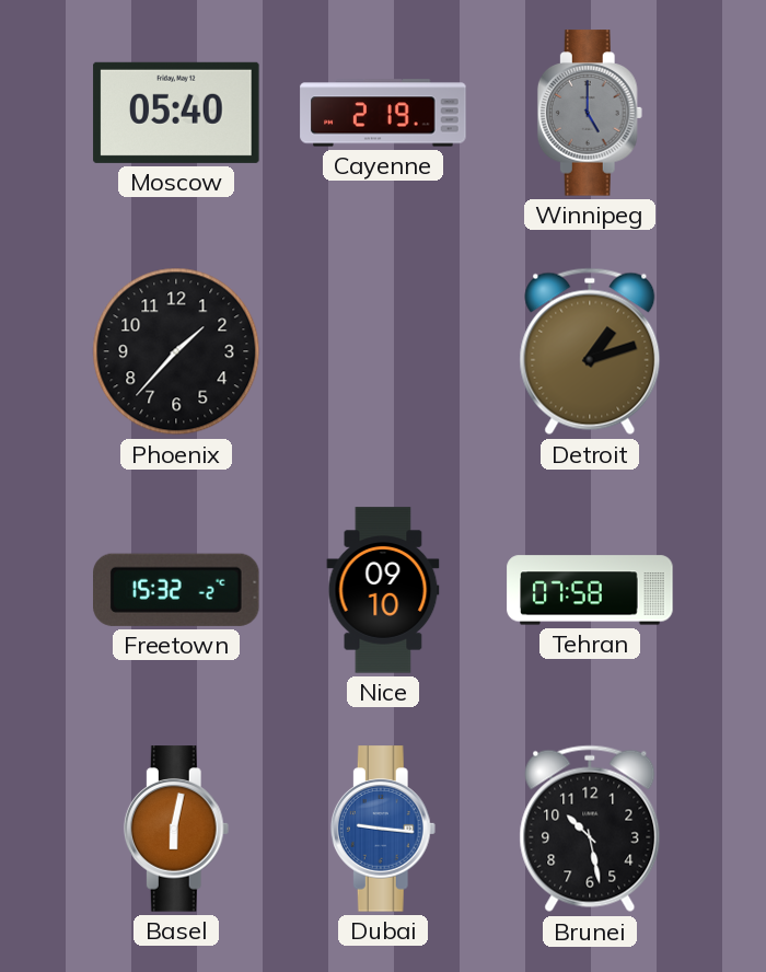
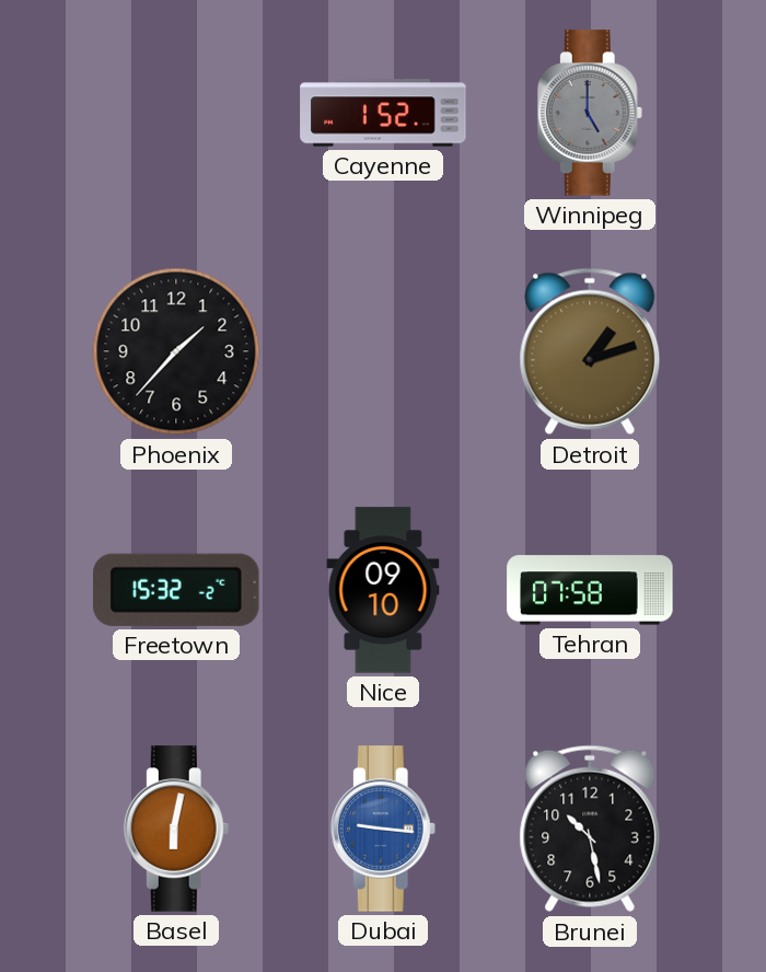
Moscow: 05:40 -> none (176, 113)
Cayenne: 2:19 -> 1:52 (383, 113)
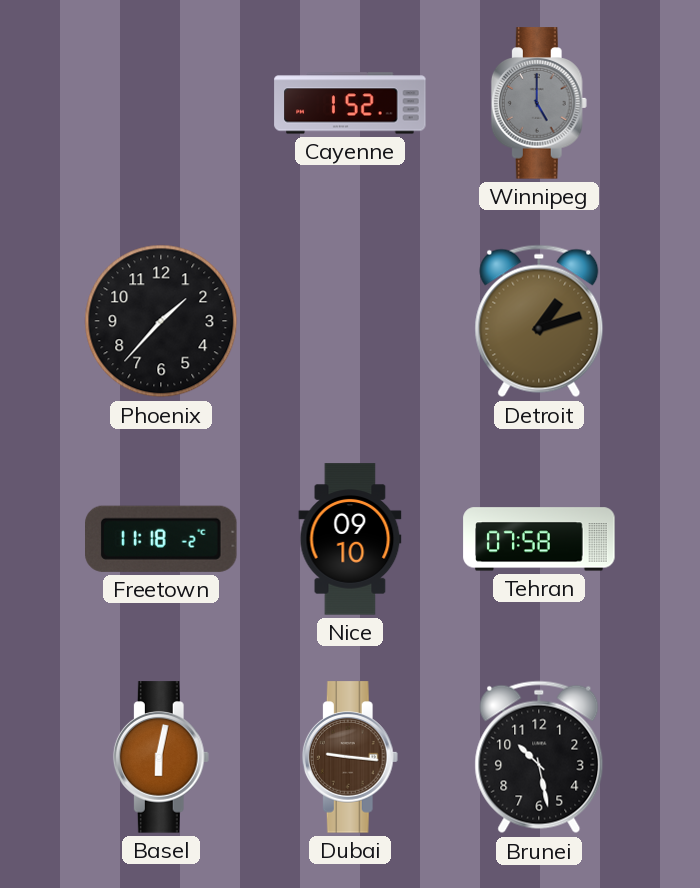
Freetown: 15:32 -> 11:18 (162, 539)
Dubai dial: blue -> brown (350, 757)
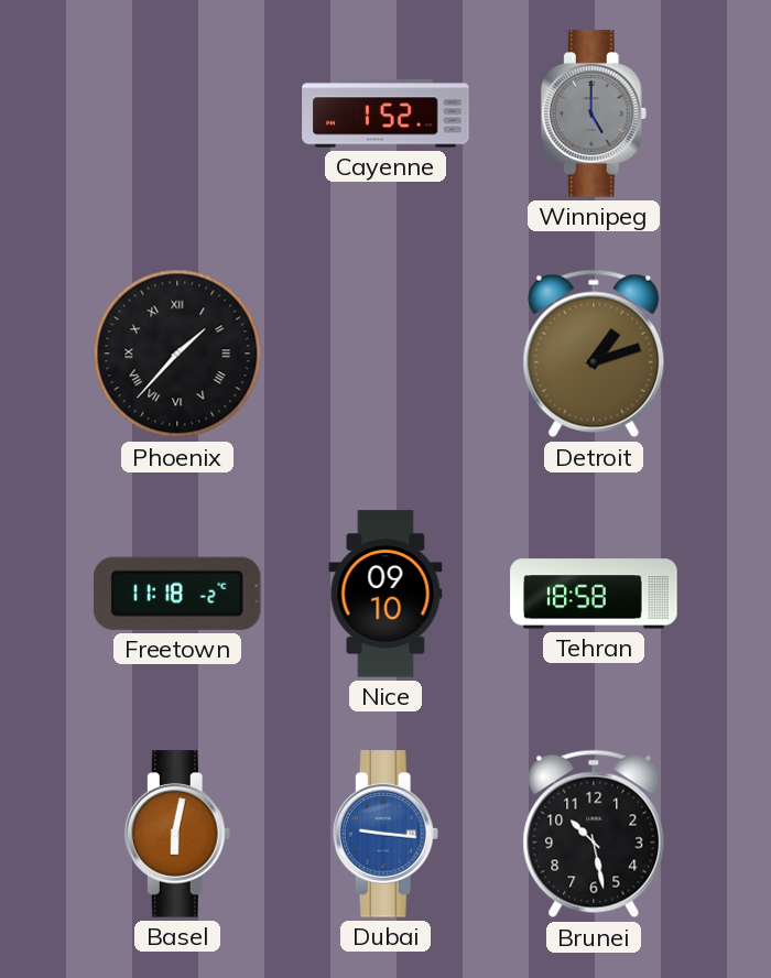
Phoenix numerals: Arabic -> Roman (177, 354)
Tehran: 07:58 -> 18:58 (594, 594)
Dubai dial: brown -> blue (385, 834)
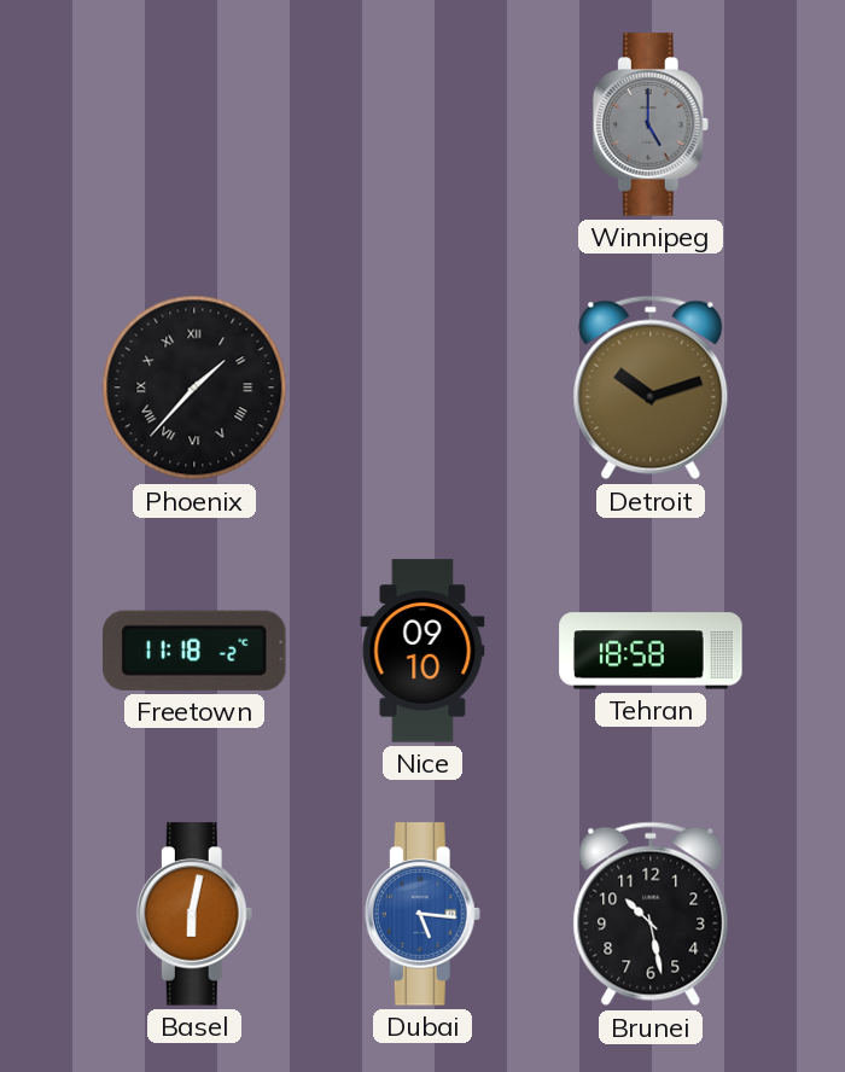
Cayenne: 1:52 -> none (385, 113)
Detroit: 1:12 -> 10:12 (651, 388)
Dubai: 9:16 -> 5:16 (422, 914)
